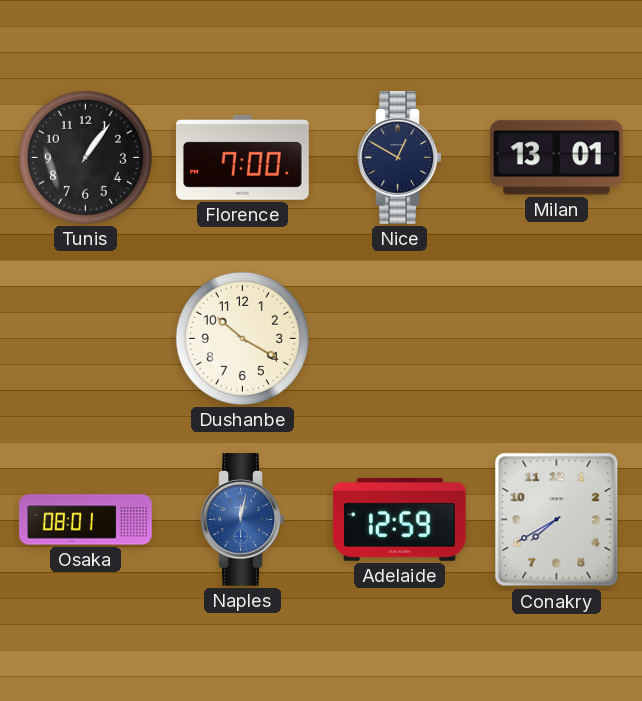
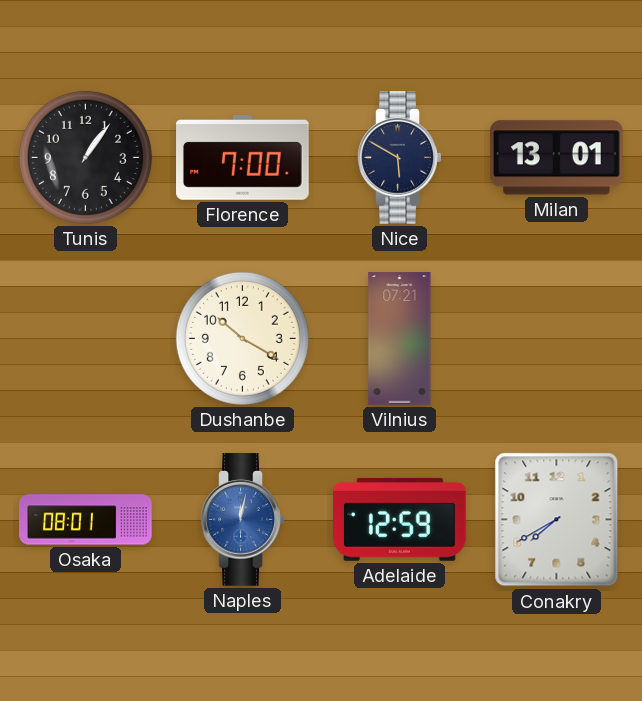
Nice: 12:50 -> 5:50 (400, 158)
Vilnius: none -> 07:21 (400, 339)
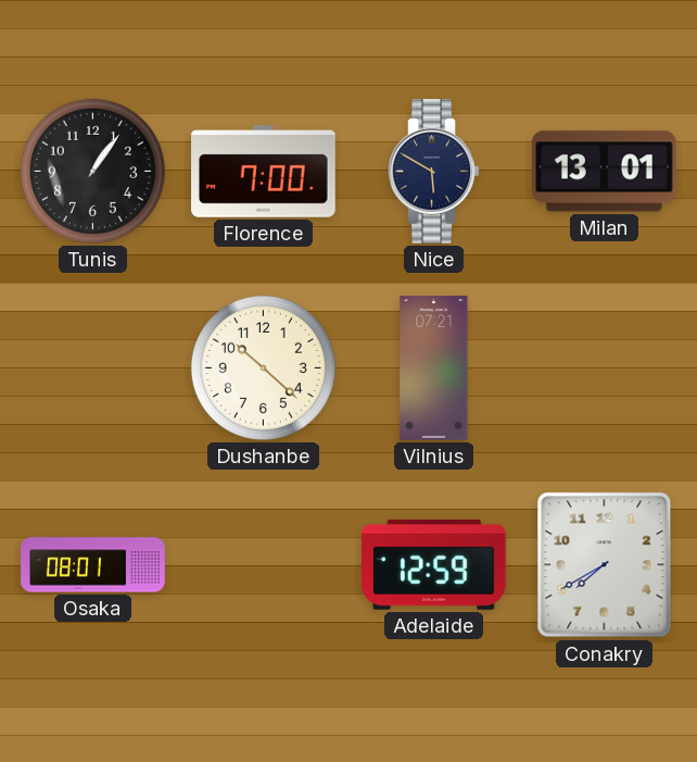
Dushanbe: 10:20 -> 10:22 (263, 367)
Naples: 12:02 -> none (243, 520)
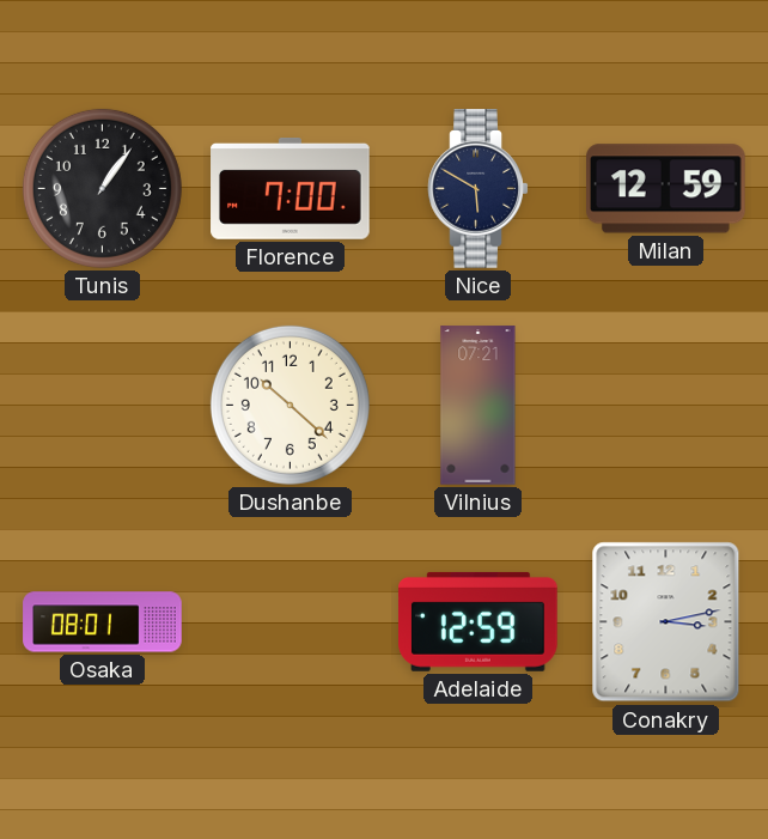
Milan: 13:01 -> 12:59 (666, 189)
Conakry: 7:40 -> 3:13 (666, 622)
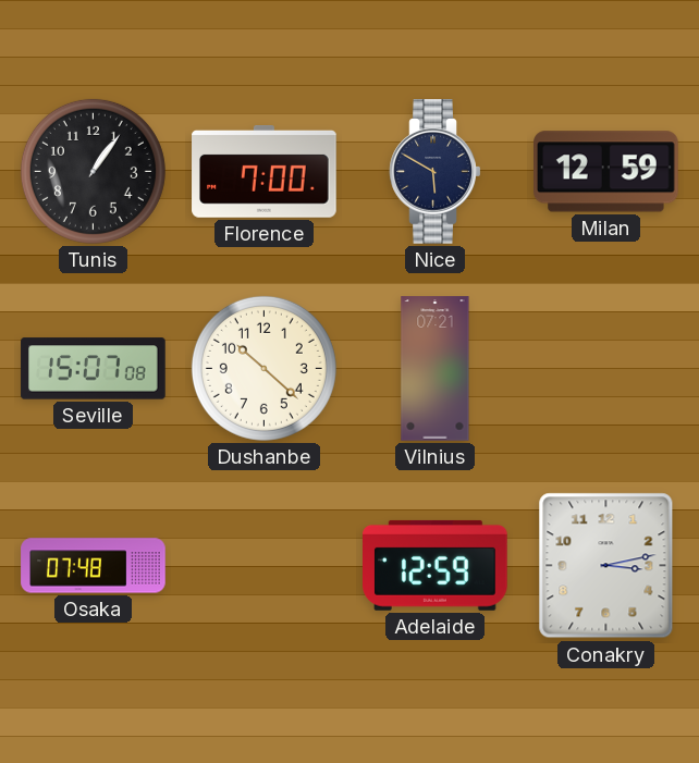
Seville: none -> 15:07 (94, 369)
Osaka: 08:01 -> 07:48 (94, 566)
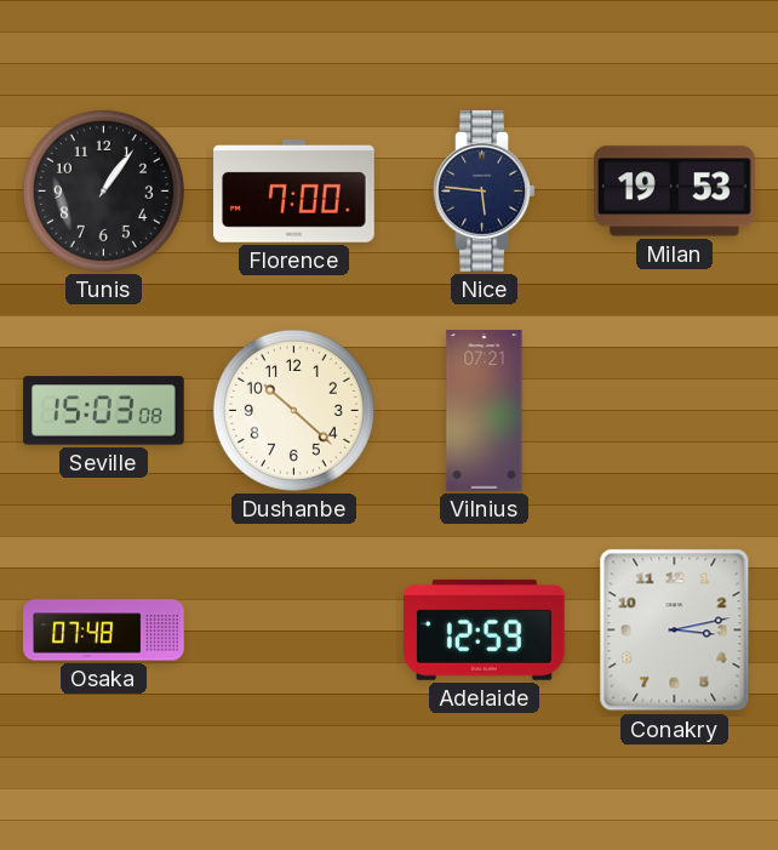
Nice: 5:50 -> 5:46 (485, 192)
Milan: 12:59 -> 19:53 (675, 192)
Seville: 15:07 -> 15:03 (104, 411)
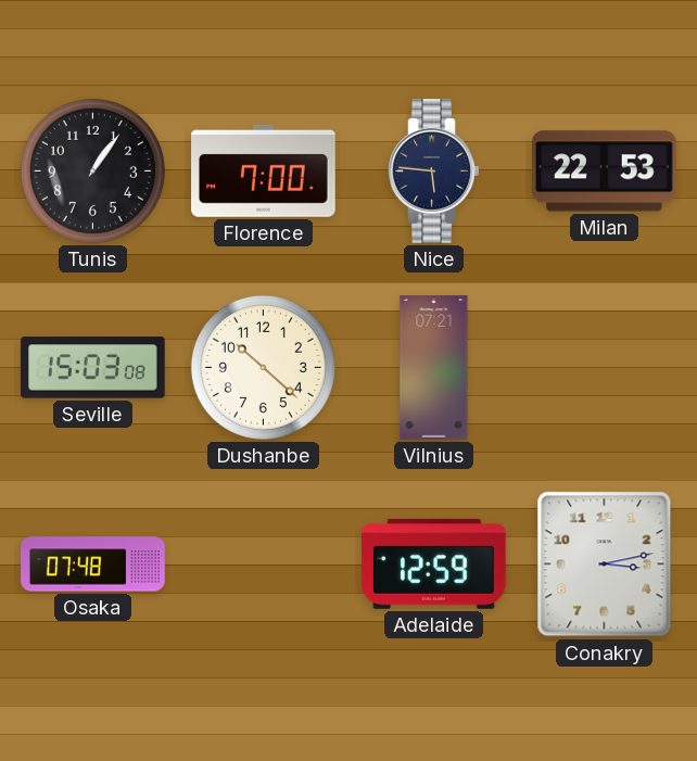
Milan: 19:53 -> 22:53 (605, 172)
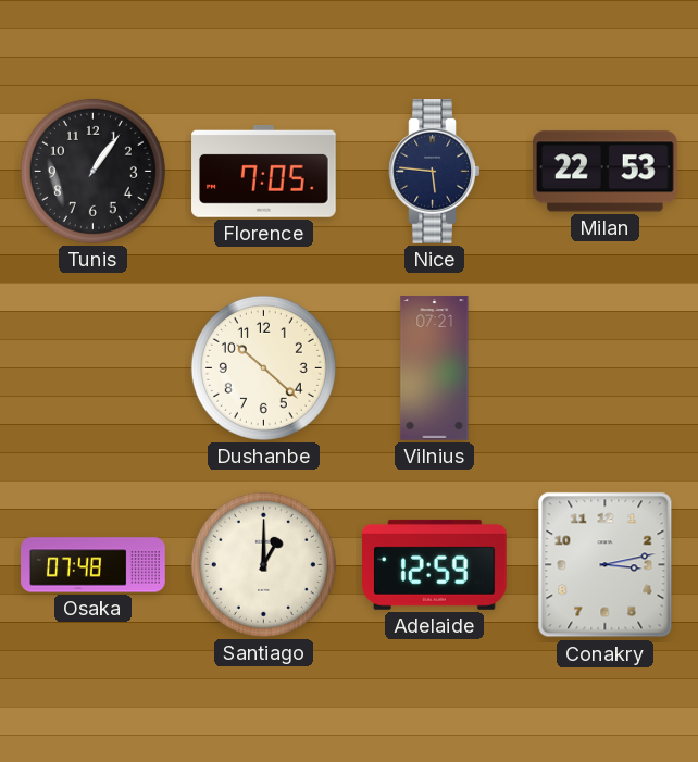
Florence: 7:00 -> 7:05 (264, 172)
Seville: 15:03 -> none (93, 368)
Santiago: none -> 1:00 (263, 564)
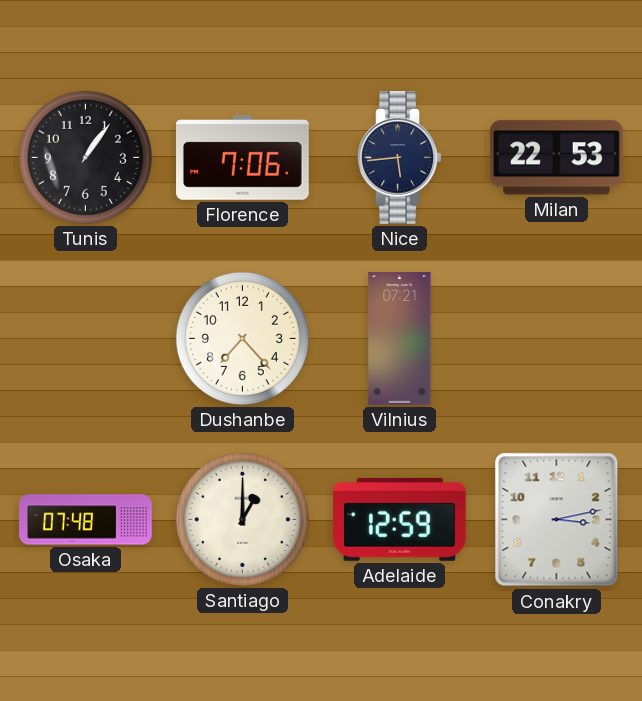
Florence: 7:05 -> 7:06 (243, 158)
Nice: 5:46 -> 5:44 (400, 158)
Dushanbe: 10:22 -> 7:23 (242, 338)
